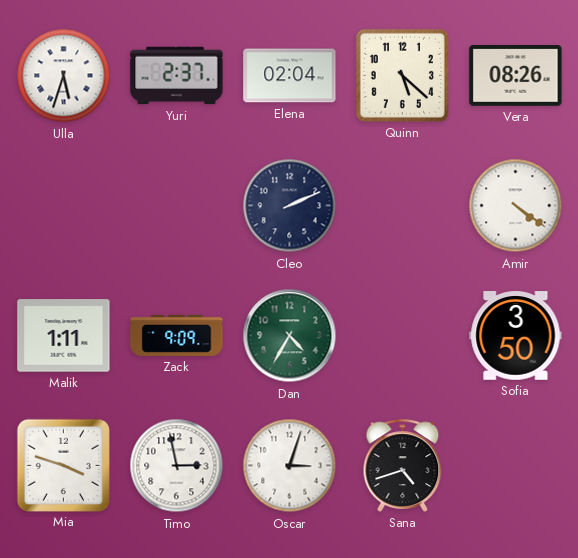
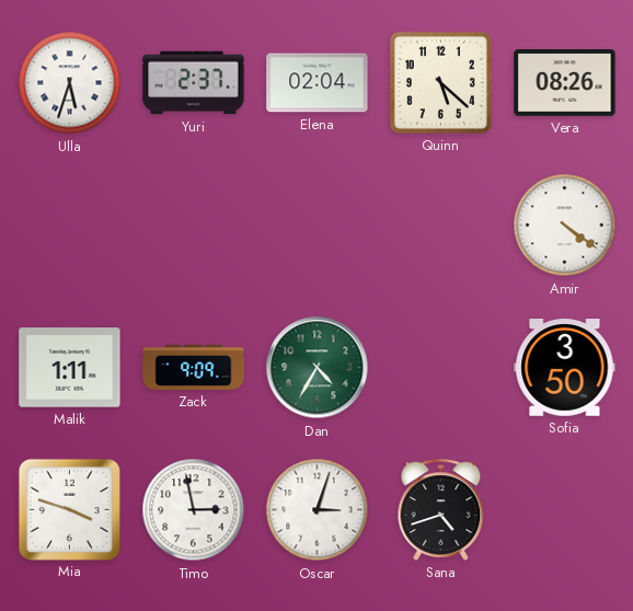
Cleo: 2:11 -> none (290, 206)
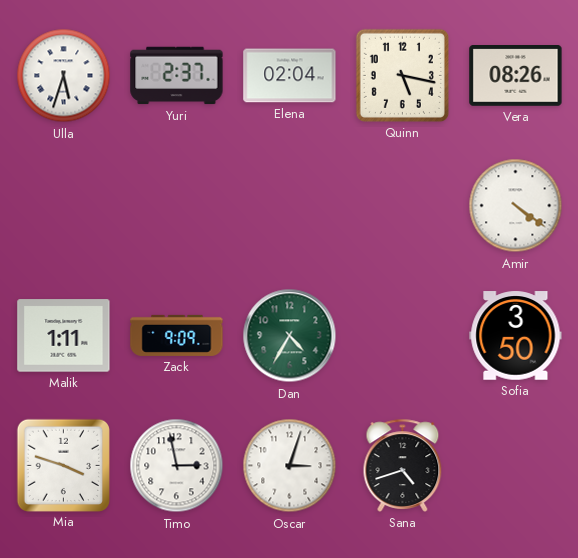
Quinn: 5:22 -> 5:17 (402, 75)
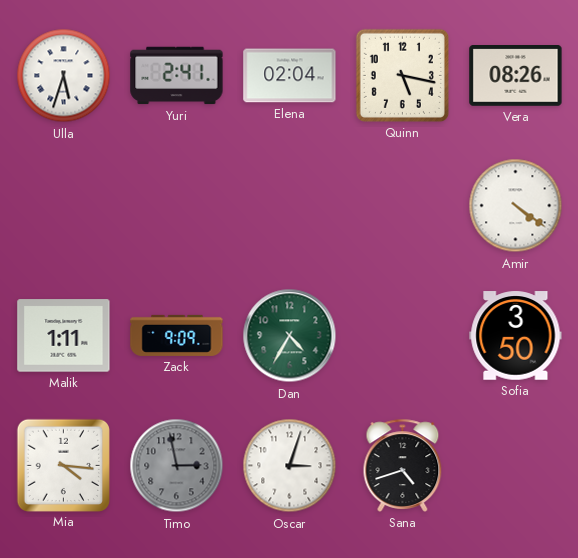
Yuri: 2:37 -> 2:41 (177, 76)
Mia: 3:48 -> 4:16 (63, 465)
Timo dial: white -> grey (177, 466)
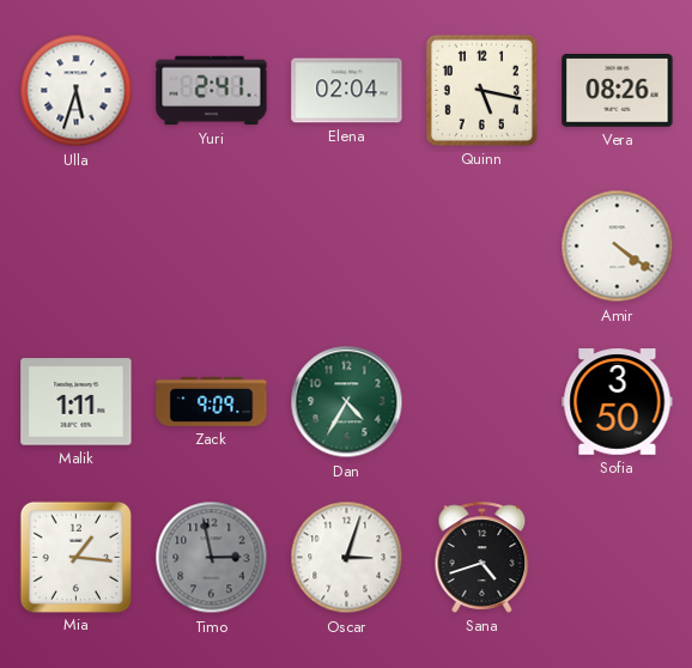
Mia: 4:16 -> 1:16 (75, 557)
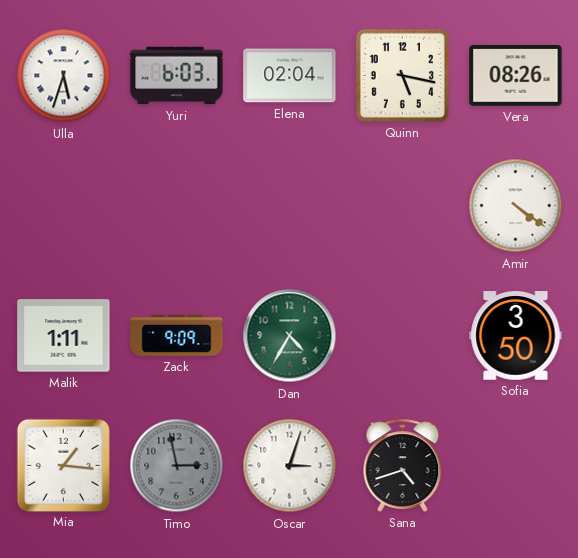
Yuri: 2:41 -> 6:03 (177, 76)
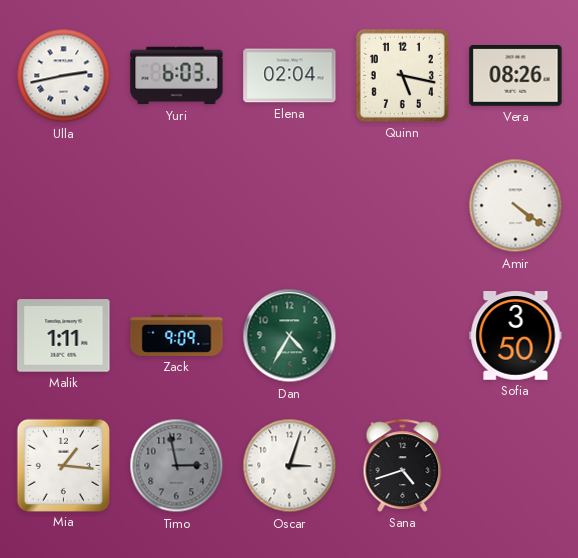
Ulla: 5:33 -> 2:43 (64, 76)
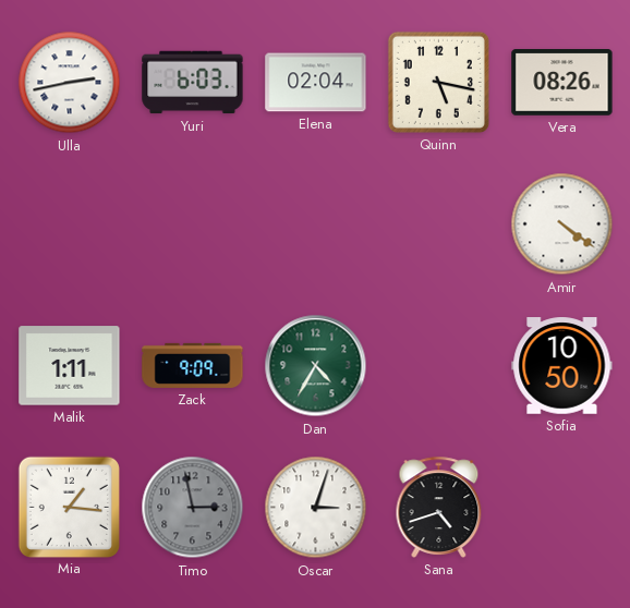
Sofia: 3:50 -> 10:50 (562, 366)
